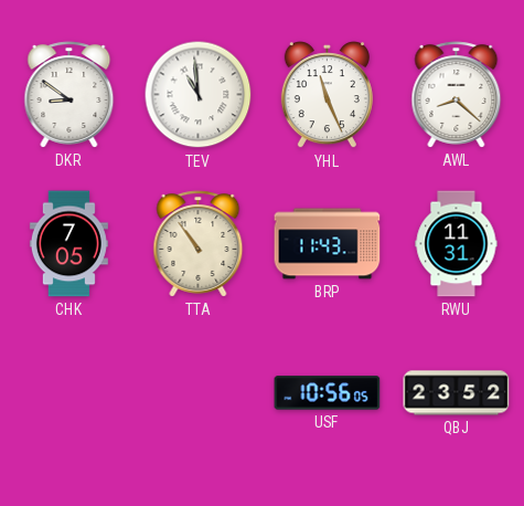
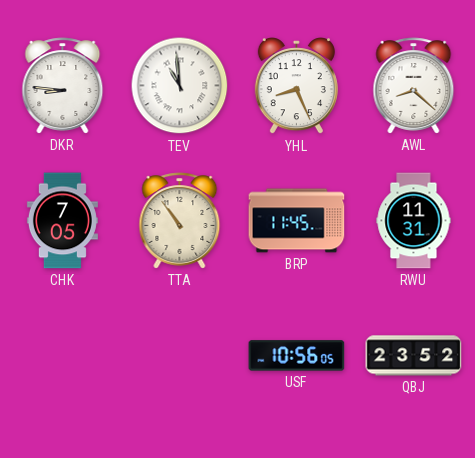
DKR: 8:51 -> 8:46 (63, 86)
YHL: 11:26 -> 8:26 (296, 87)
BRP: 11:43 -> 11:45 (297, 221)
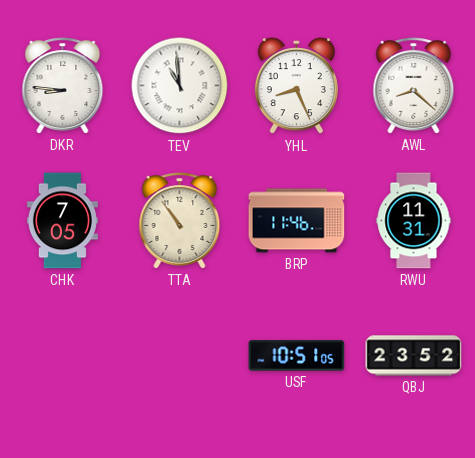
BRP: 11:45 -> 11:46 (297, 221)
USF: 10:56 -> 10:51 (297, 356)
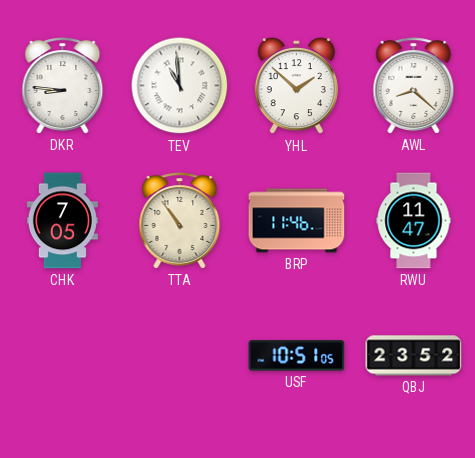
YHL: 8:26 -> 1:52 (296, 87)
RWU: 11:31 -> 11:47 (414, 221)
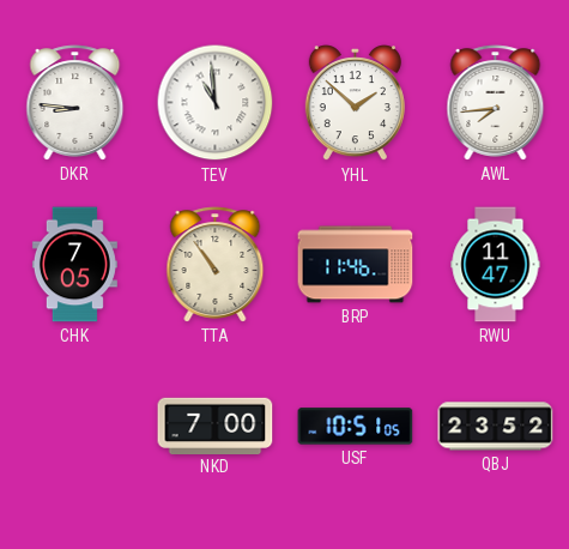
AWL: 8:22 -> 7:44 (496, 103)
NKD: none -> 7:00 (216, 426)
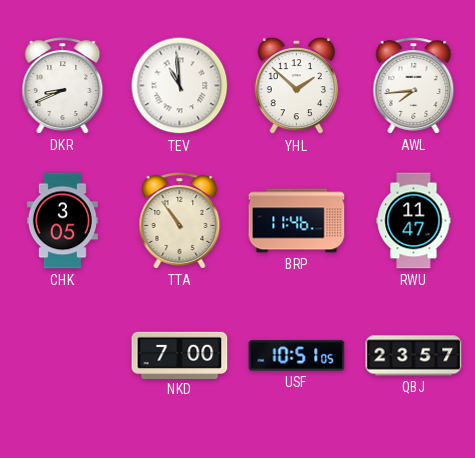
DKR: 8:46 -> 8:41 (63, 86)
CHK: 7:05 -> 3:05 (62, 221)
QBJ: 23:52 -> 23:57 (414, 356)
